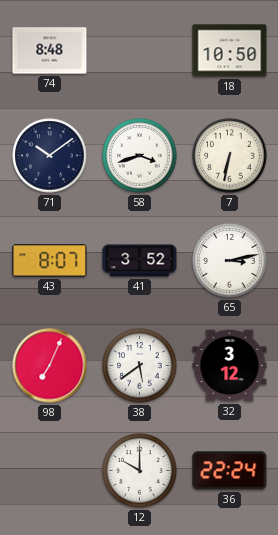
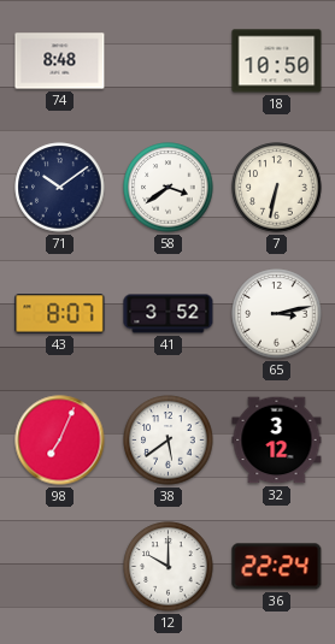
58: 3:42 -> 3:39 (169, 188)
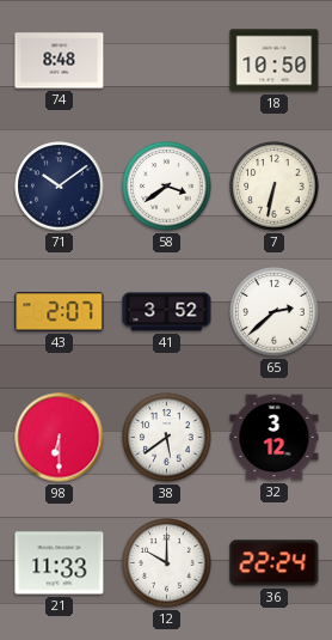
43: 8:07 -> 2:07 (60, 312)
65: 3:13 -> 2:38 (275, 312)
98: 7:04 -> 6:30 (60, 438)
21: none -> 11:33 (60, 563)
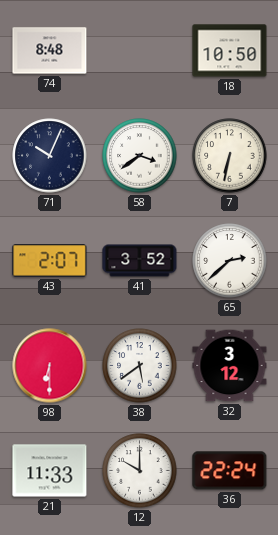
71: 10:09 -> 10:04 (50, 156)
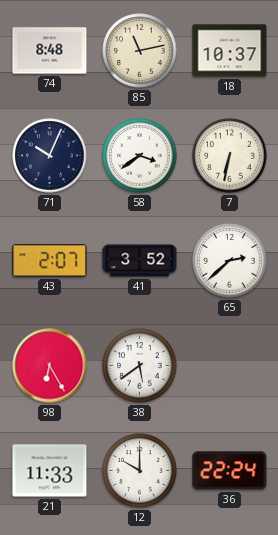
85: none -> 11:13 (140, 51)
18: 10:50 -> 10:37 (230, 51)
98: 6:30 -> 6:25 (50, 366)
32: 3:12 -> none (230, 366)
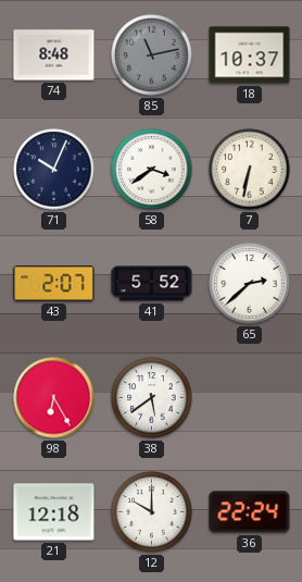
85 dial: cream -> grey (152, 55)
41: 3:52 -> 5:52 (152, 284)
21: 11:33 -> 12:18 (54, 512)
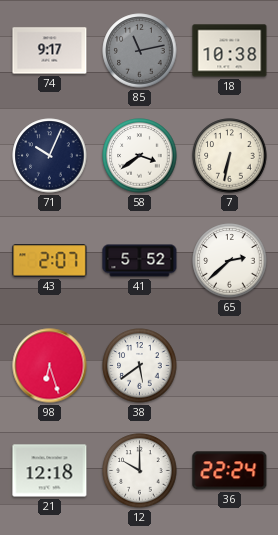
74: 8:48 -> 9:17 (50, 51)
18: 10:37 -> 10:38 (230, 51)
98: 6:25 -> 6:27 (50, 366)
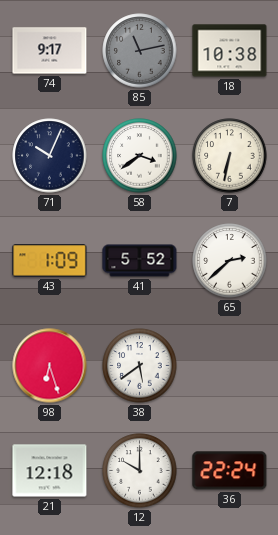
43: 2:07 -> 1:09 (50, 261)
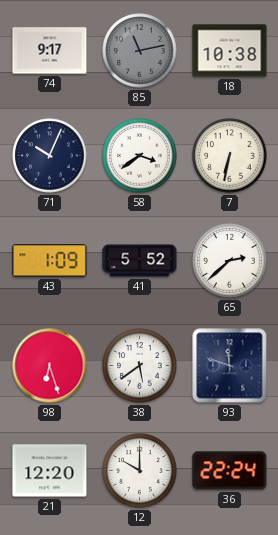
93: none -> 11:48 (230, 366)
21: 12:18 -> 12:20 (50, 471)
